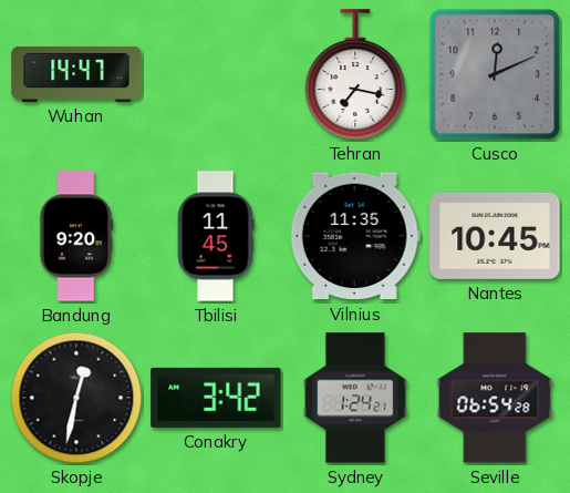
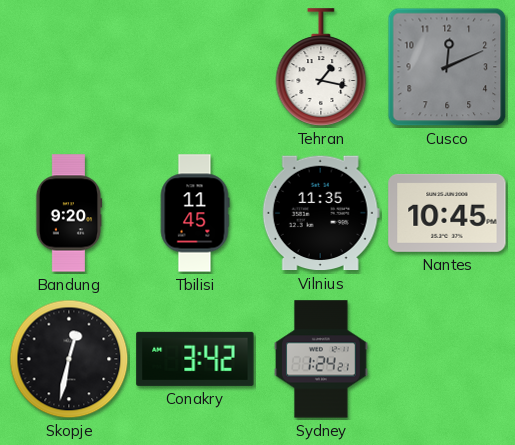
Wuhan: 14:47 -> none (76, 74)
Tehran: 7:17 -> 1:17 (321, 67)
Seville: 06:54 -> none (495, 398)
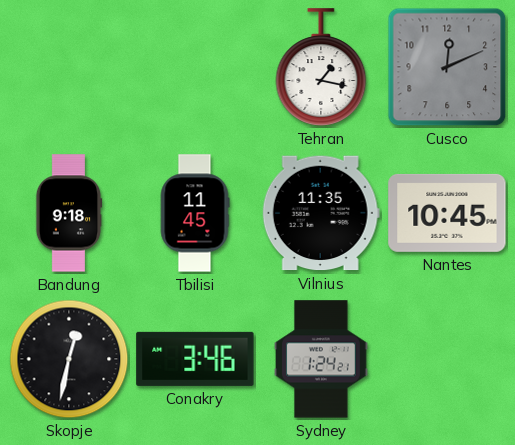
Bandung: 9:20 -> 9:18 (69, 213)
Conakry: 3:42 -> 3:46 (195, 359)
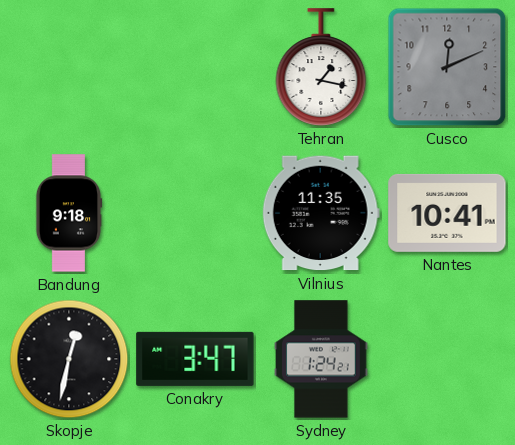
Tbilisi: 11:45 -> none (195, 213)
Nantes: 10:45 -> 10:41 (447, 213)
Conakry: 3:46 -> 3:47 (195, 359)
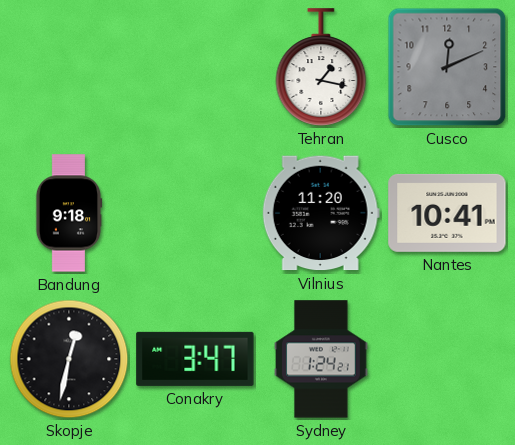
Vilnius: 11:35 -> 11:20 (321, 213)
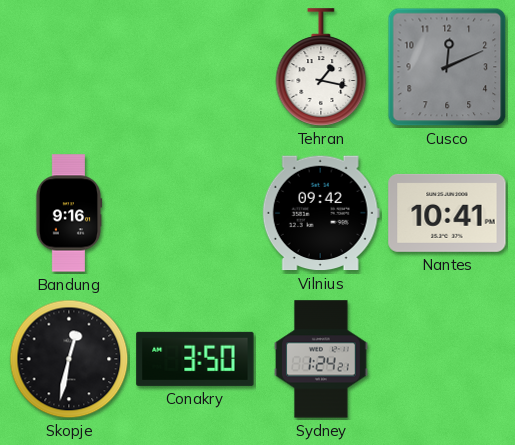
Bandung: 9:18 -> 9:16 (69, 213)
Vilnius: 11:20 -> 09:42 (321, 213)
Conakry: 3:47 -> 3:50 (195, 359)
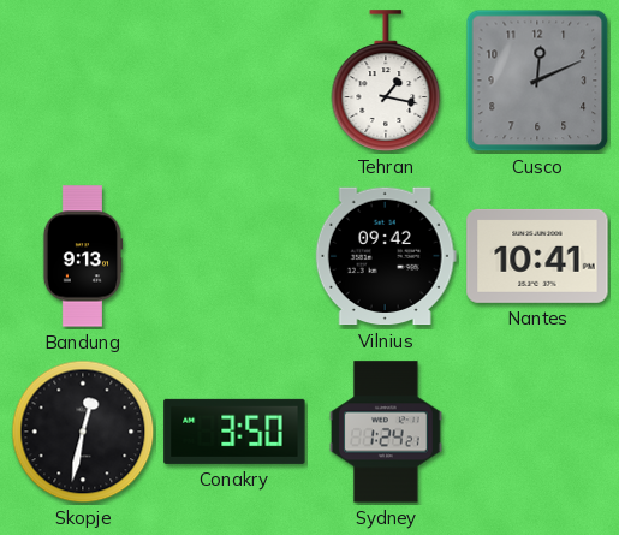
Bandung: 9:16 -> 9:13 (83, 256)
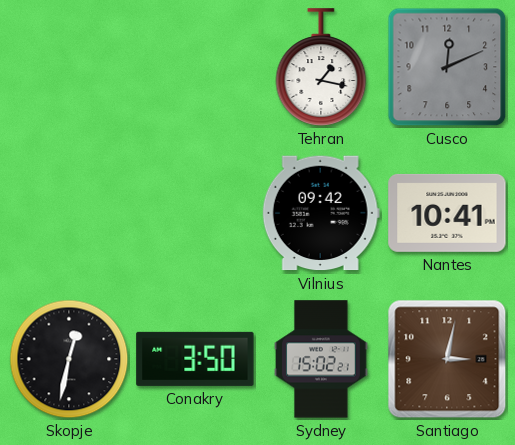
Bandung: 9:13 -> none (83, 256)
Sydney: 1:24 -> 15:02 (321, 359)
Santiago: none -> 3:02 (447, 359)
